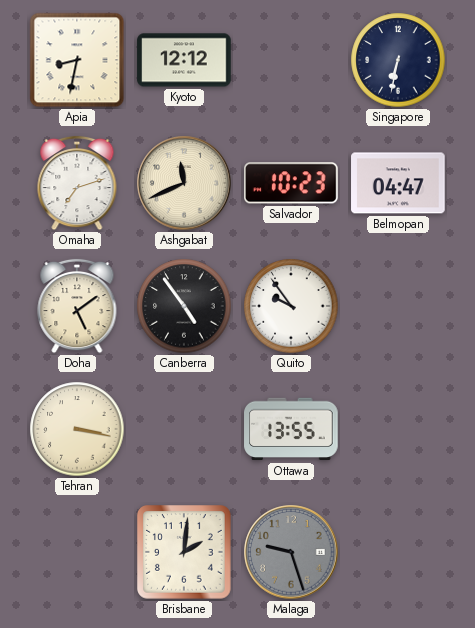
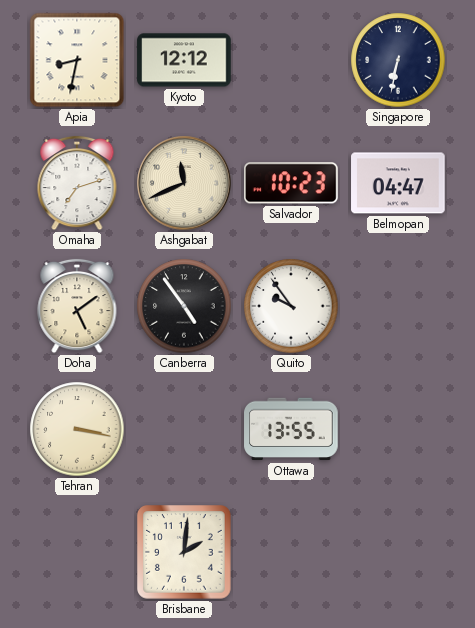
Malaga: 9:27 -> none (291, 552)
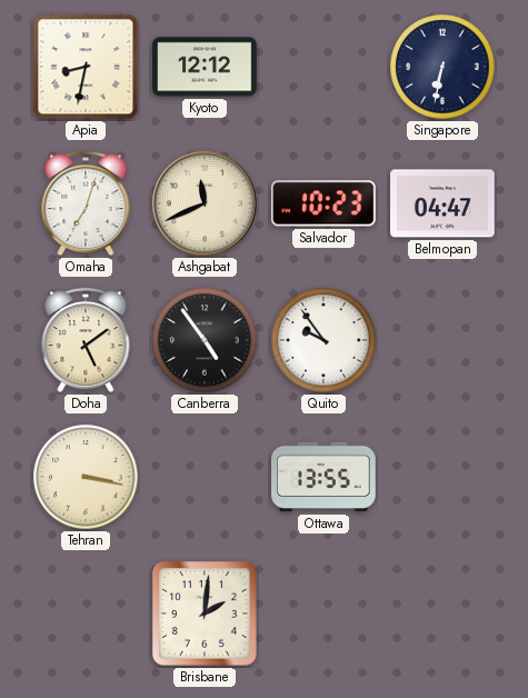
Omaha: 7:12 -> 7:03 (86, 203)
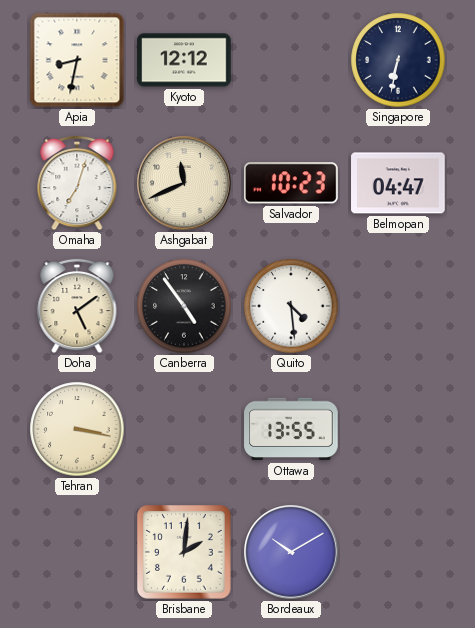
Quito: 9:54 -> 4:29 (291, 306)
Bordeaux: none -> 10:10 (291, 552)
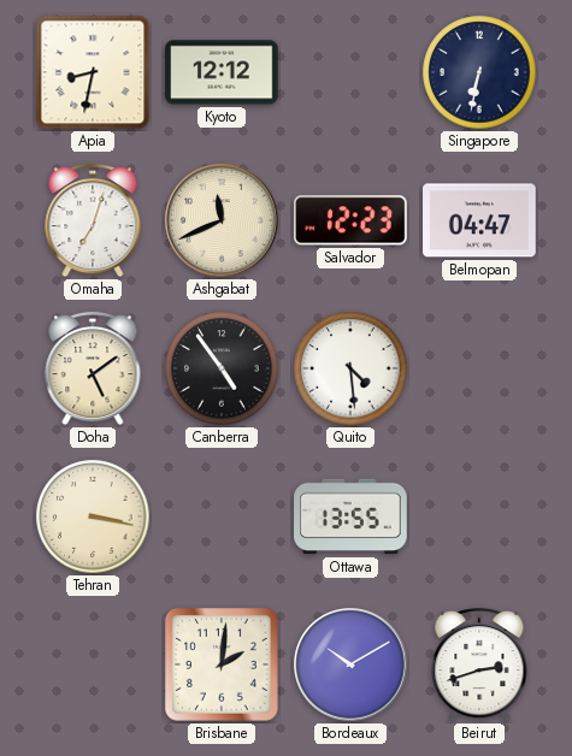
Salvador: 10:23 -> 12:23 (352, 220)
Beirut: none -> 2:42 (479, 665)
